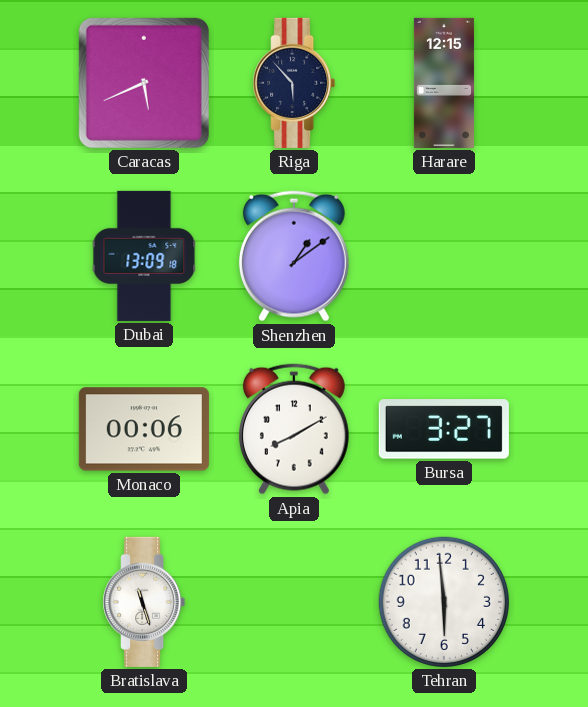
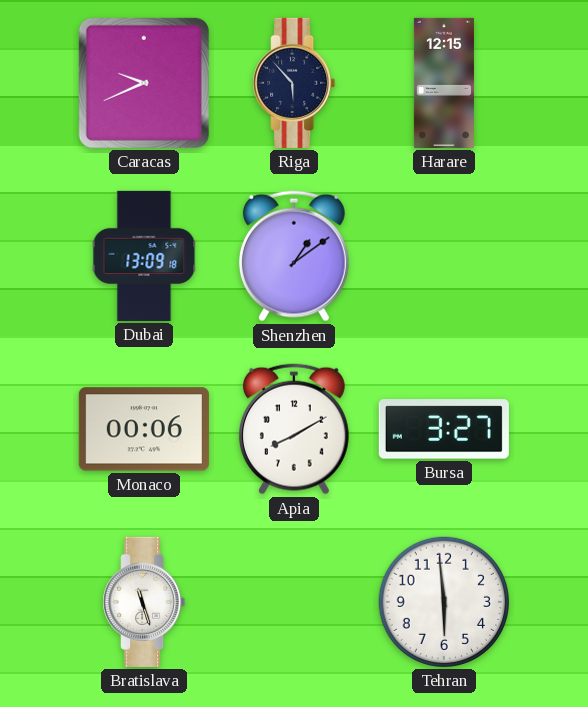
Caracas: 5:41 -> 9:41 (144, 83)
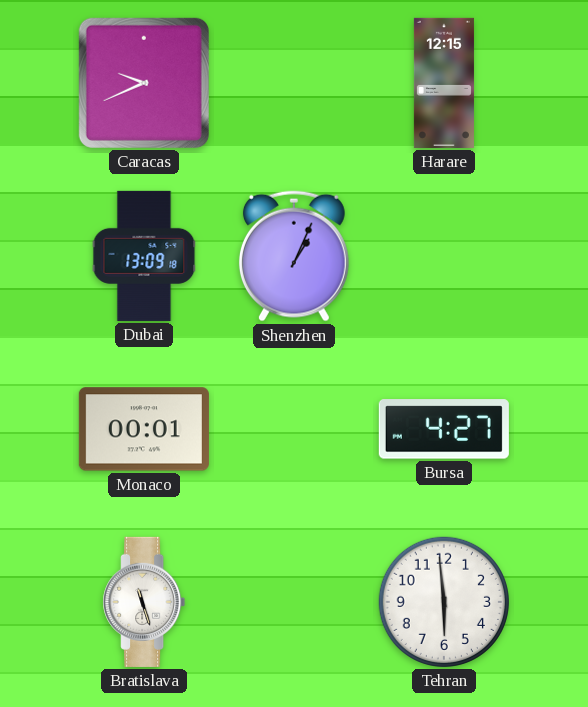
Riga: 5:53 -> none (294, 83)
Shenzhen: 1:09 -> 1:04 (294, 256)
Monaco: 00:06 -> 00:01 (144, 429)
Apia: 8:10 -> none (294, 429)
Bursa: 3:27 -> 4:27 (444, 429)
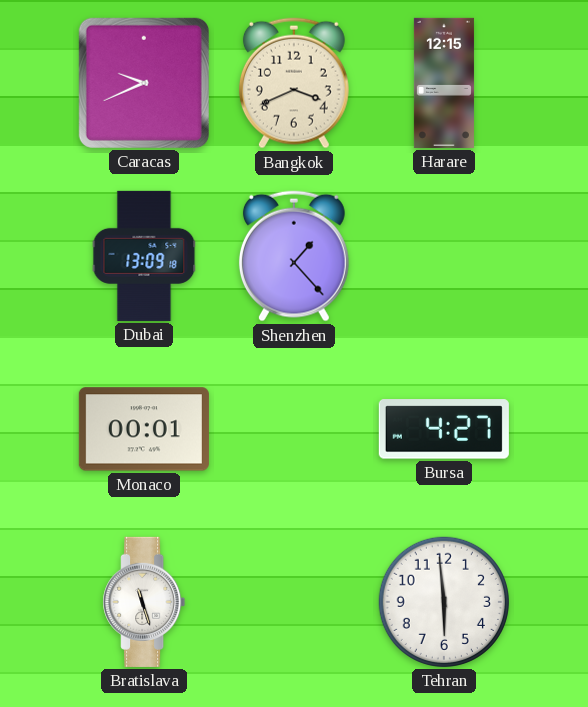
Bangkok: none -> 3:41 (294, 83)
Shenzhen: 1:04 -> 1:23 (294, 256)
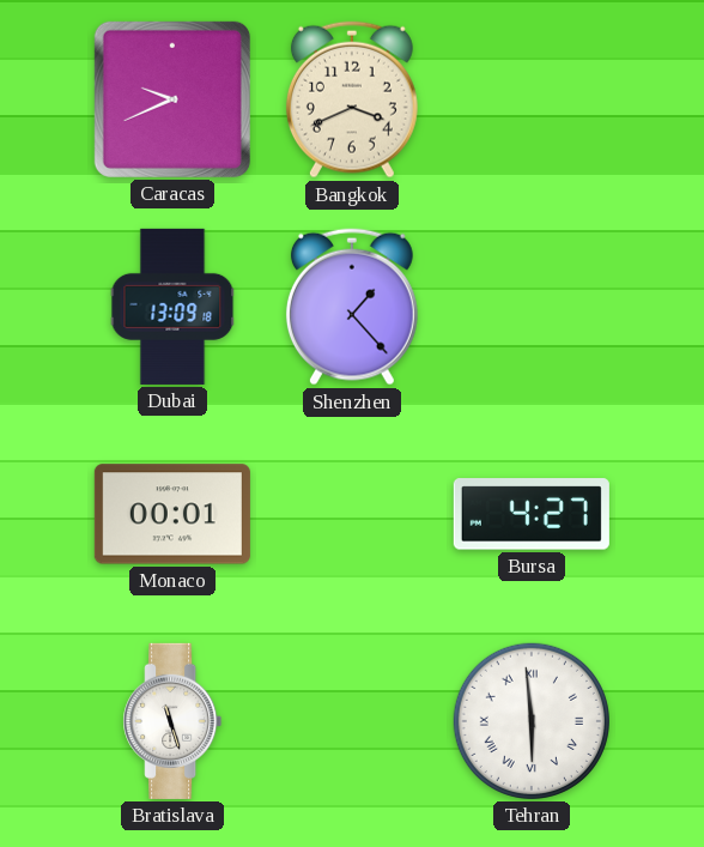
Harare: 12:15 -> none (444, 83)
Tehran numerals: Arabic -> Roman (532, 721)
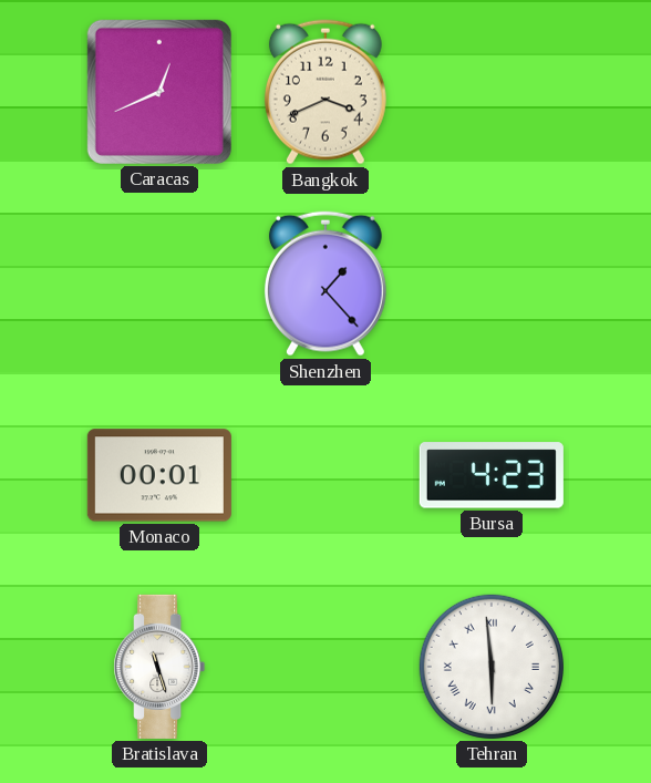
Caracas: 9:41 -> 12:41 (159, 92)
Dubai: 13:09 -> none (172, 307)
Bursa: 4:27 -> 4:23 (492, 475)
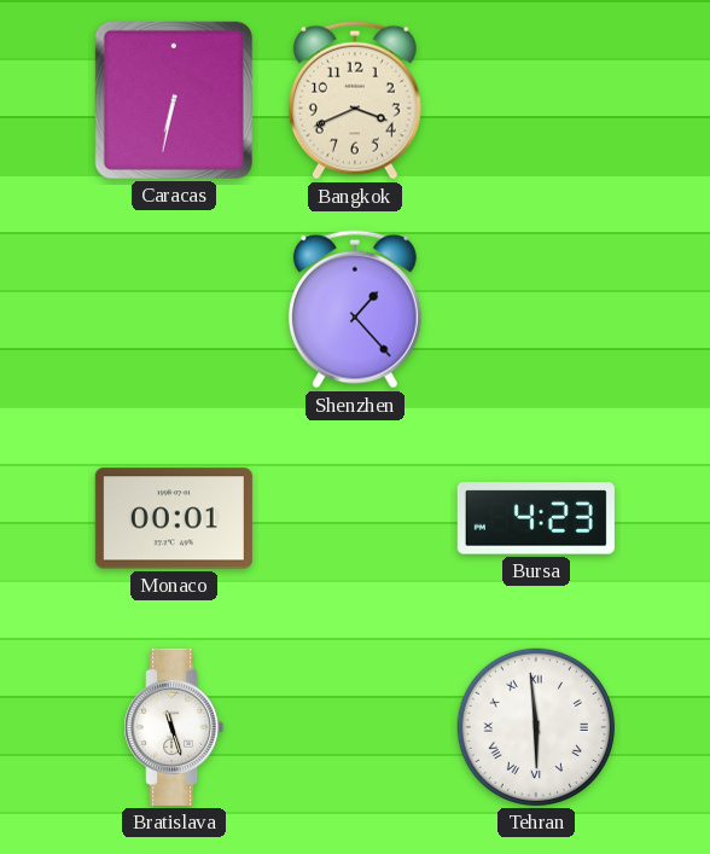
Caracas: 12:41 -> 6:32 (174, 100)
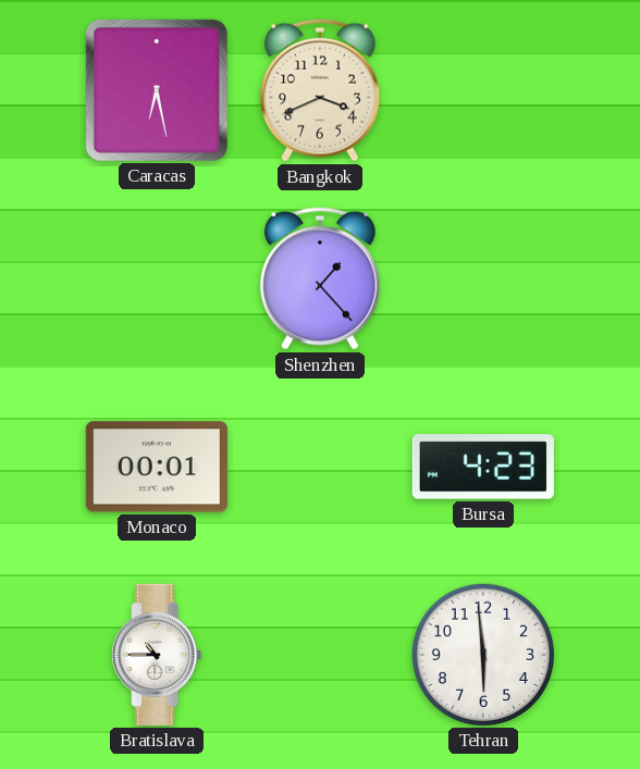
Caracas: 6:32 -> 6:28 (157, 90)
Bratislava: 11:27 -> 10:45 (157, 655)
Tehran numerals: Roman -> Arabic (483, 655)
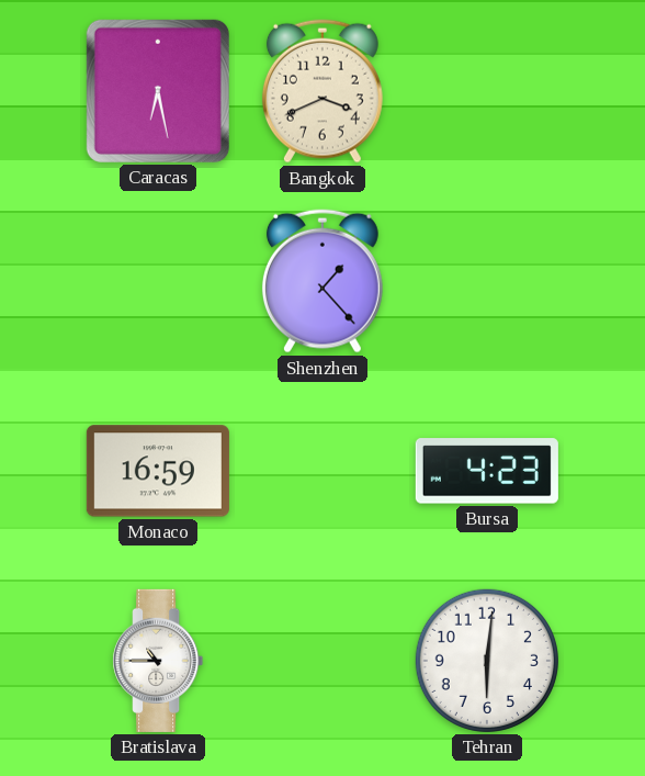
Monaco: 00:01 -> 16:59 (158, 471)
Tehran: 5:59 -> 6:01 (487, 661)
